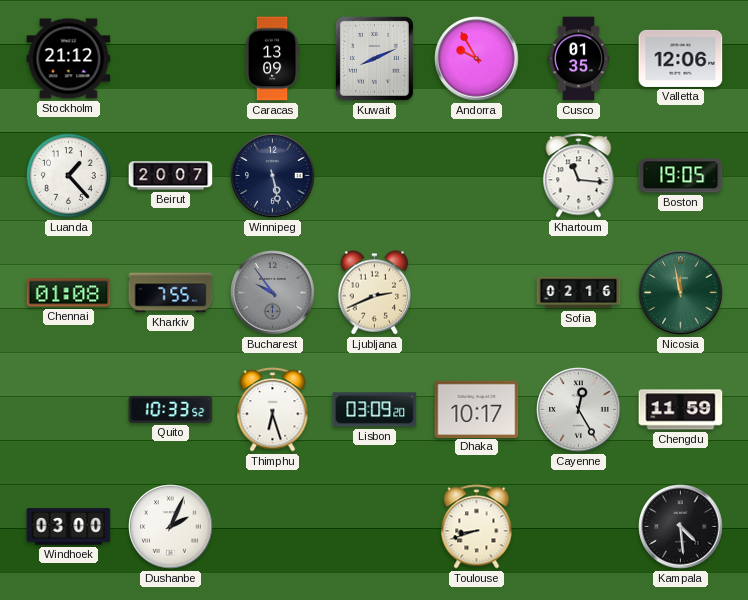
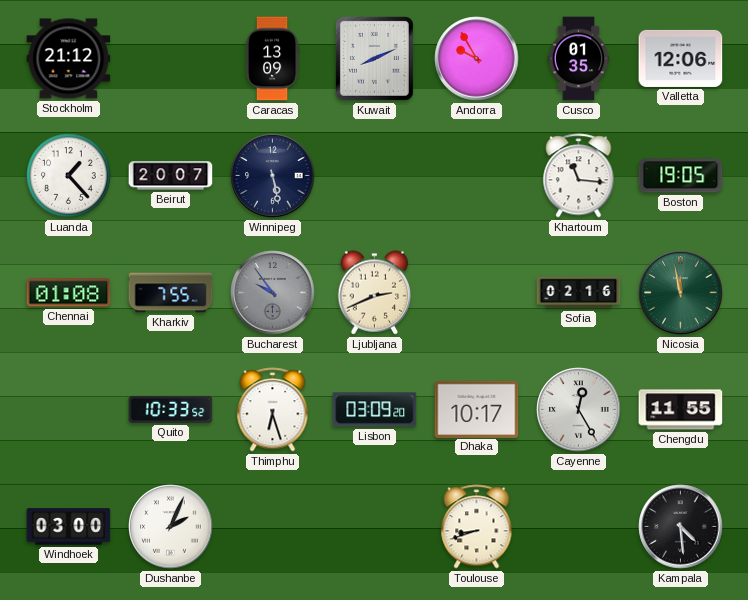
Chengdu: 11:59 -> 11:55 (681, 410)
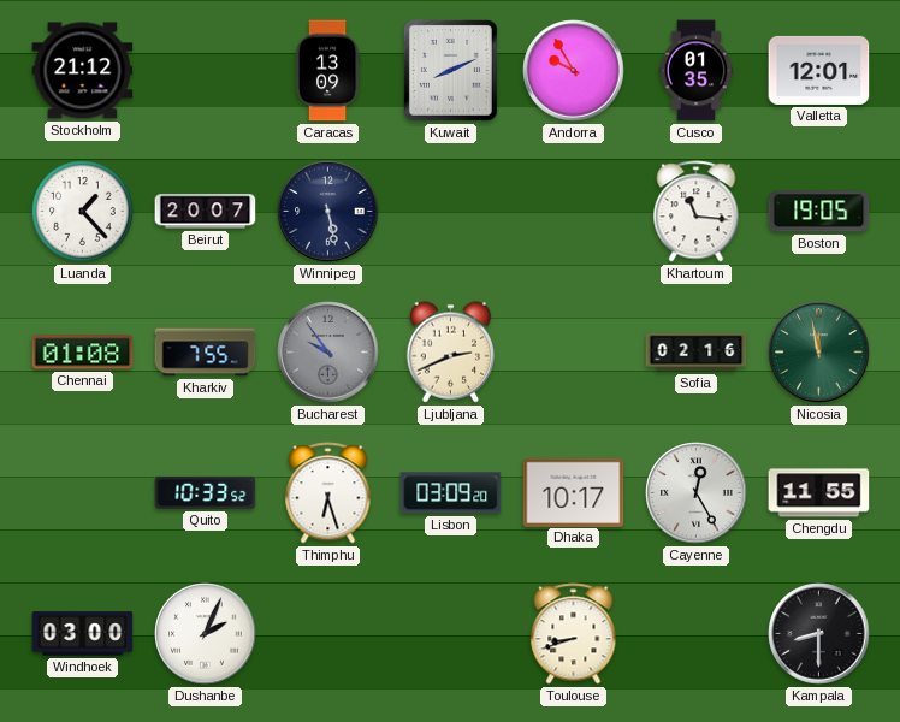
Valletta: 12:06 -> 12:01 (819, 70)
Kampala: 4:29 -> 8:30 (819, 634)
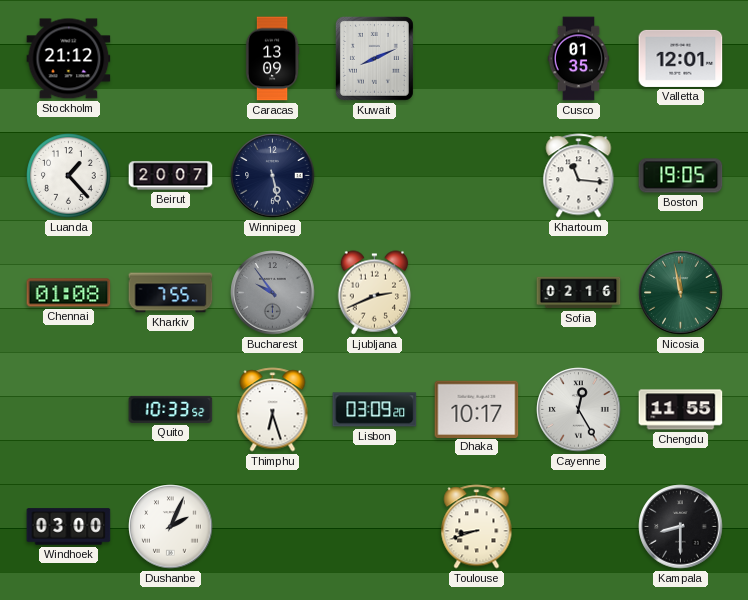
Andorra: 9:55 -> none (574, 71)
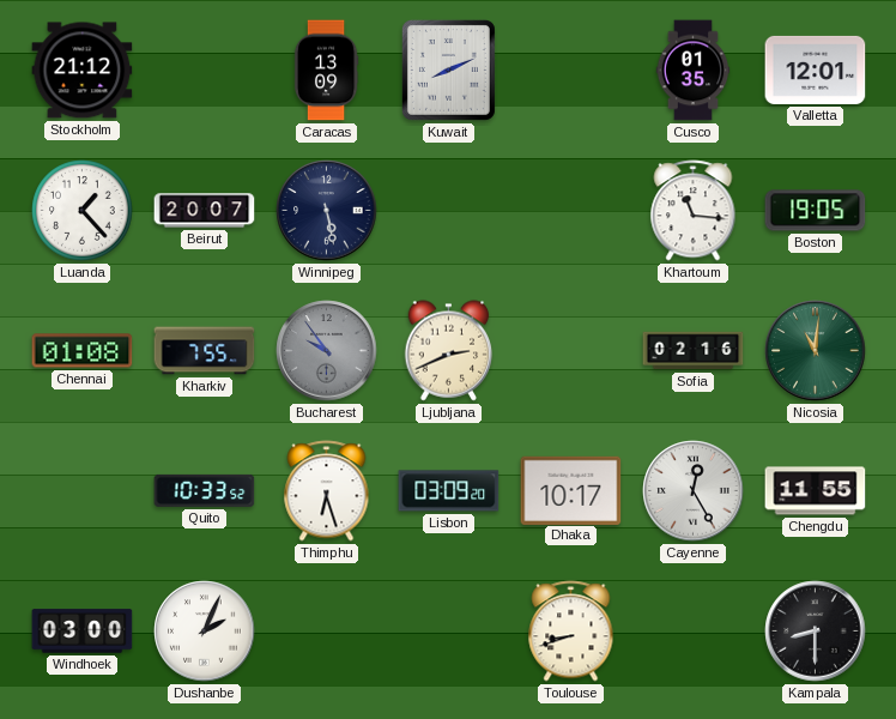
Nicosia: 11:58 -> 11:01 (816, 351)
